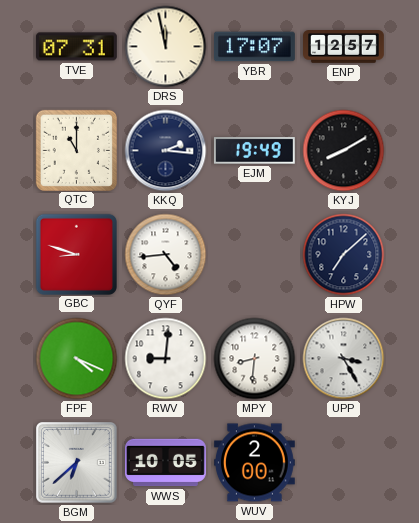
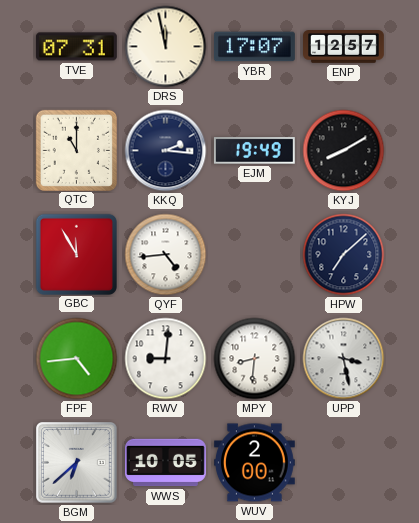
GBC: 8:48 -> 11:55 (76, 254)
FPF: 4:19 -> 4:44 (77, 359)
UPP: 3:25 -> 3:28 (344, 359)
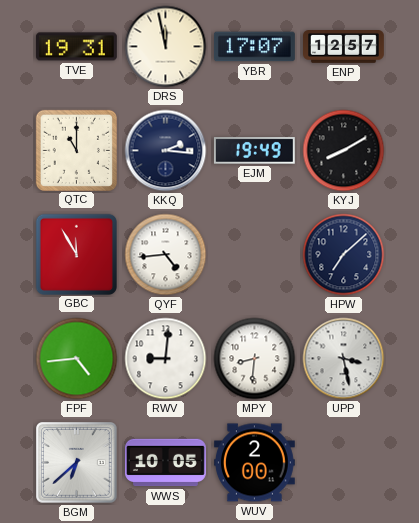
TVE: 07:31 -> 19:31 (76, 47)
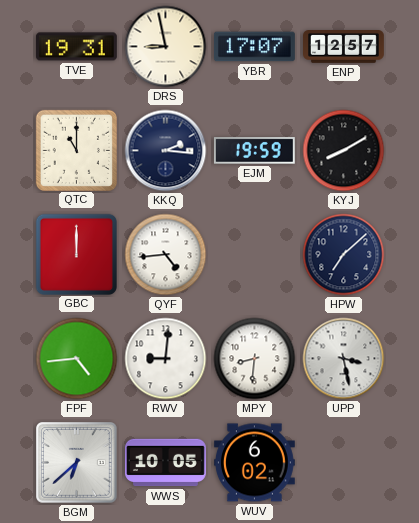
DRS: 11:58 -> 8:58 (166, 47)
EJM: 19:49 -> 19:59 (254, 151)
GBC: 11:55 -> 12:00 (76, 254)
WUV: 2:00 -> 6:02 (254, 463)
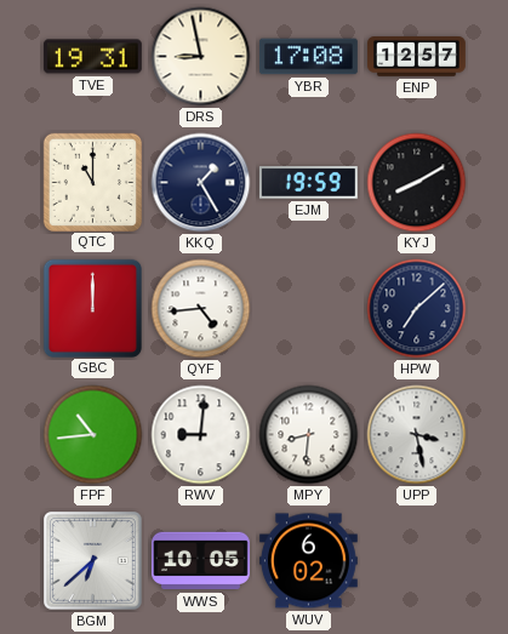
YBR: 17:07 -> 17:08 (308, 57)
KKQ: 2:16 -> 1:25 (201, 183)
FPF: 4:44 -> 10:44 (93, 435)
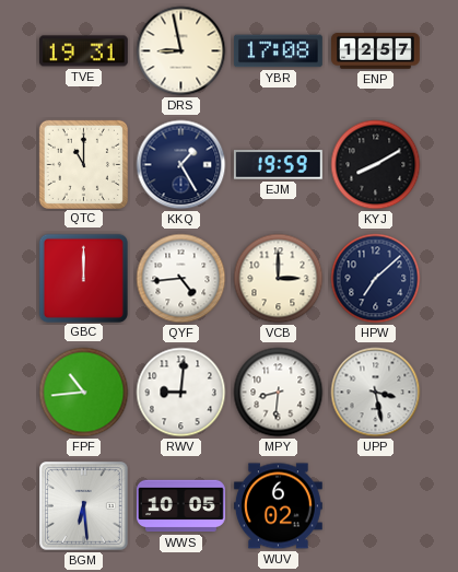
VCB: none -> 3:00 (279, 279)
BGM: 6:38 -> 6:29 (84, 506)
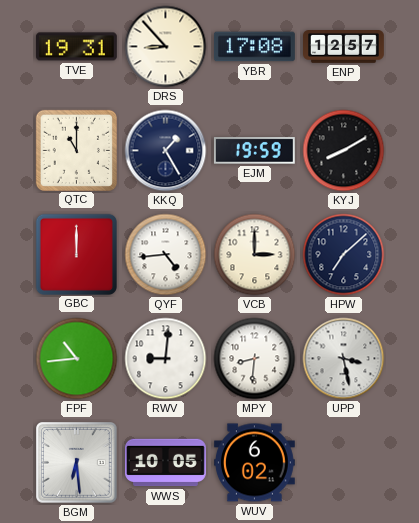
DRS: 8:58 -> 8:53 (166, 47)
